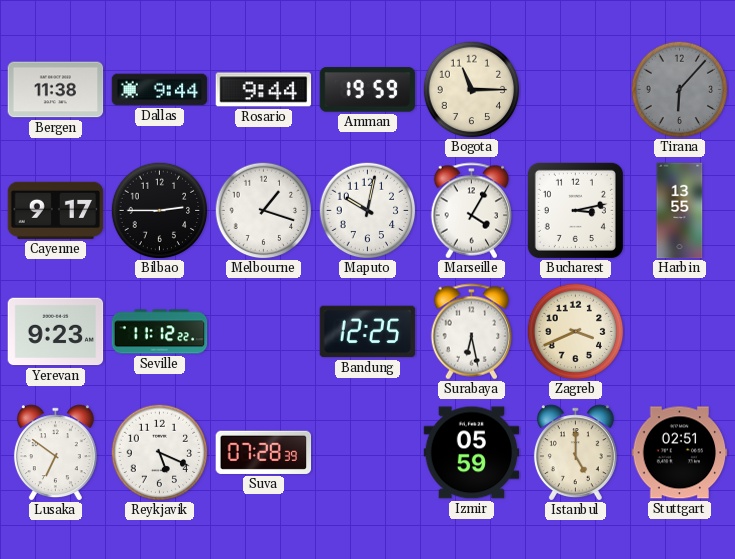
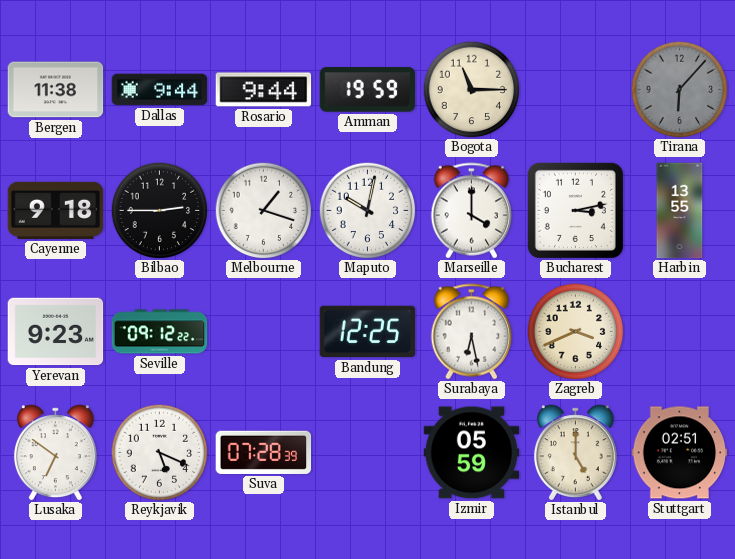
Cayenne: 9:17 -> 9:18 (56, 210)
Marseille: 4:05 -> 4:00 (472, 211)
Seville: 11:12 -> 09:12 (160, 332)
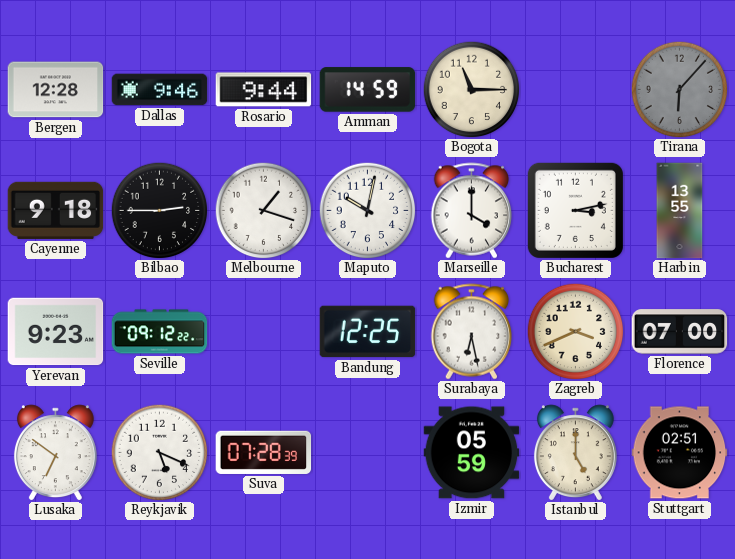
Bergen: 11:38 -> 12:28 (56, 90)
Dallas: 9:44 -> 9:46 (160, 90)
Amman: 19:59 -> 14:59 (368, 90)
Florence: none -> 07:00 (680, 332)
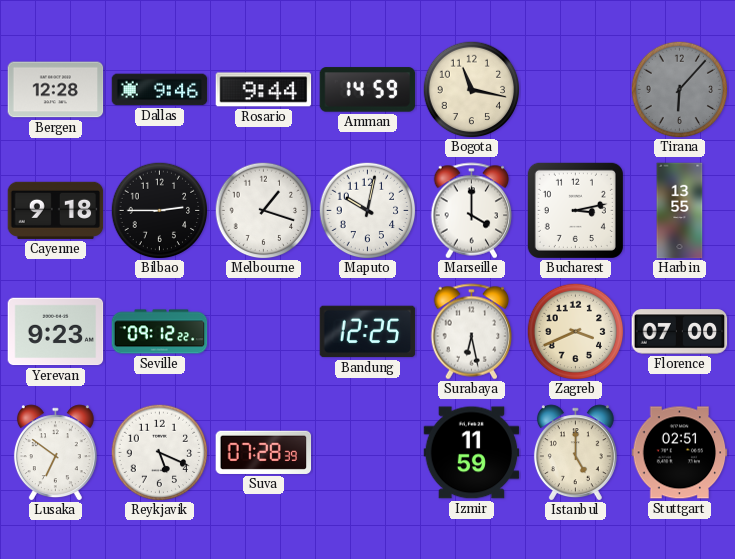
Bogota: 11:15 -> 11:17 (471, 89)
Izmir: 05:59 -> 11:59 (472, 453)
